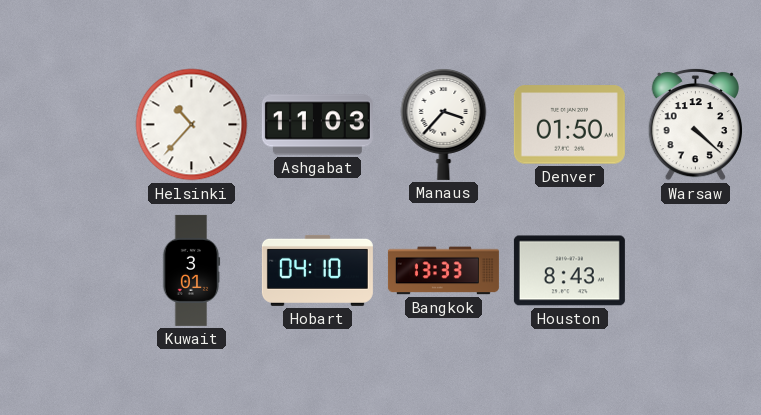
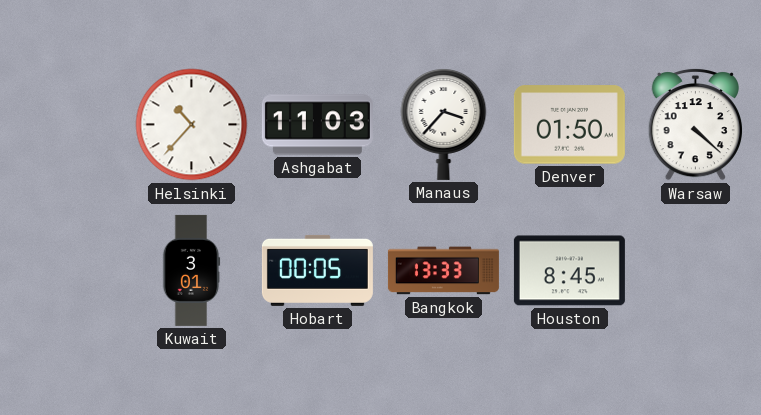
Hobart: 04:10 -> 00:05 (317, 270)
Houston: 8:43 -> 8:45 (569, 271)
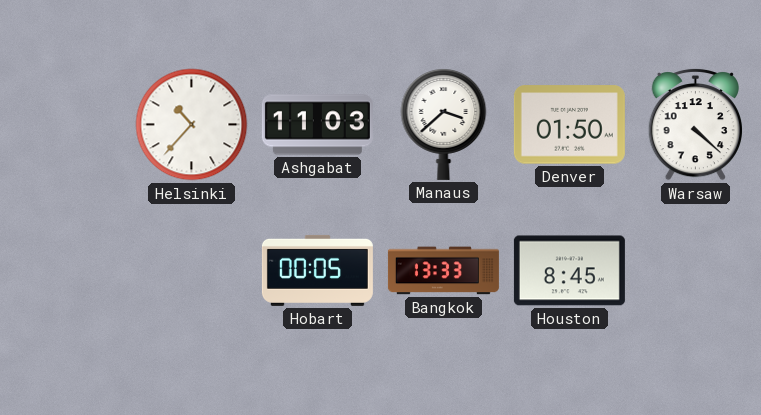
Manaus: 3:37 -> 3:38 (444, 125)
Kuwait: 3:01 -> none (191, 270)
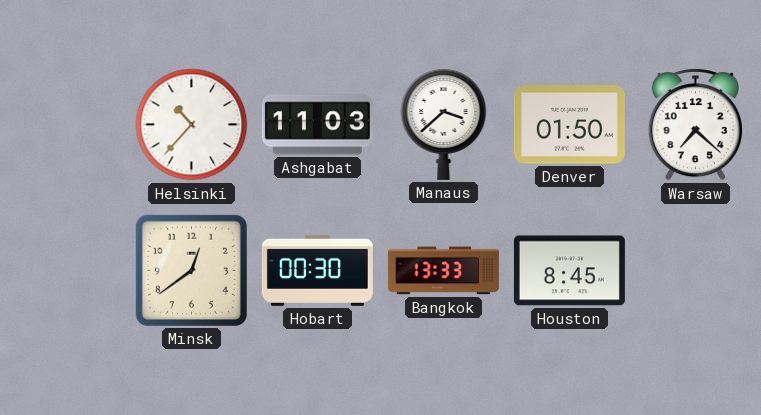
Warsaw: 4:22 -> 7:22 (695, 124)
Minsk: none -> 12:39 (191, 270)
Hobart: 00:05 -> 00:30 (317, 270)
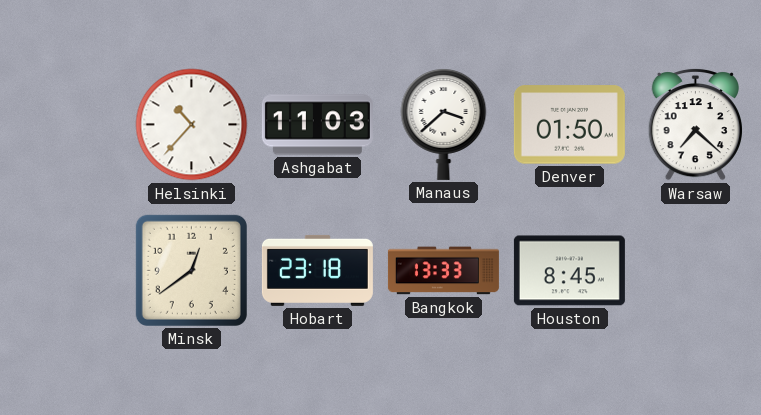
Hobart: 00:30 -> 23:18 (317, 270)
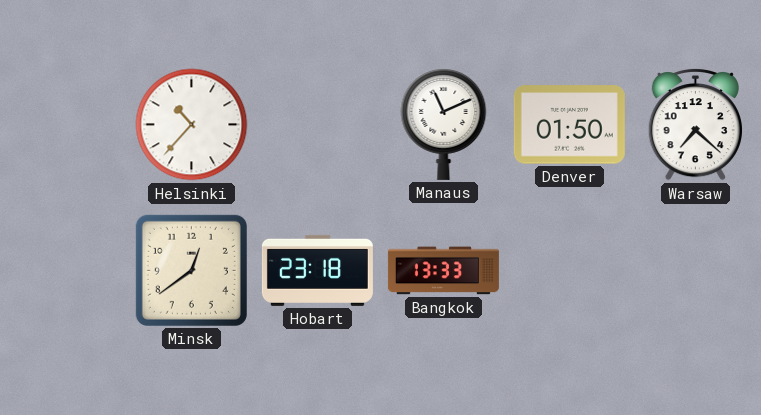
Ashgabat: 11:03 -> none (317, 125)
Manaus: 3:38 -> 11:11 (444, 125)
Houston: 8:45 -> none (569, 271)
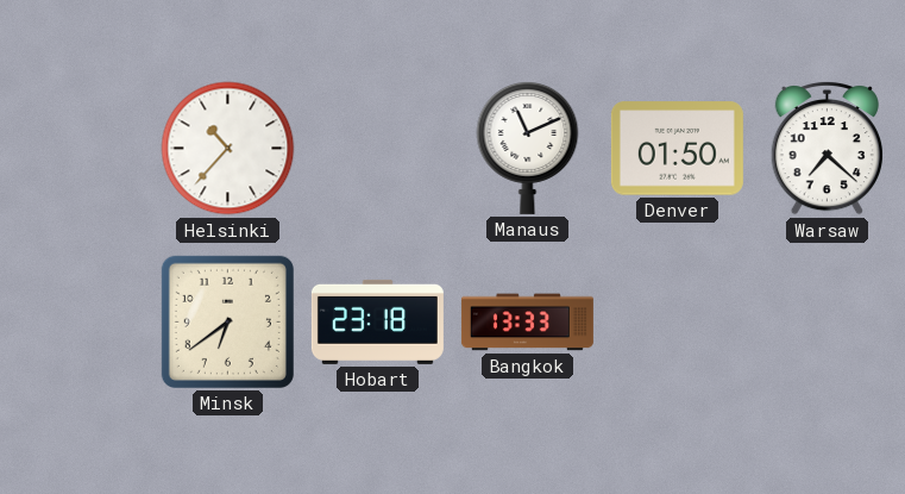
Minsk: 12:39 -> 6:39 (227, 321)
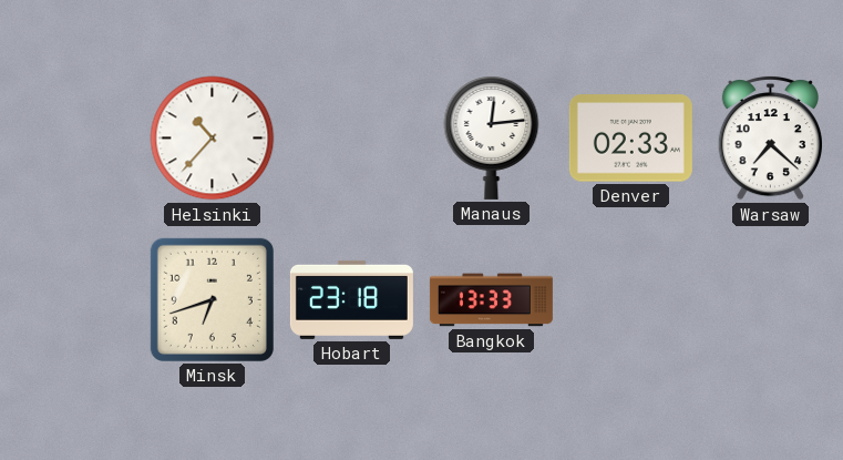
Manaus: 11:11 -> 12:14 (492, 139)
Denver: 01:50 -> 02:33 (630, 139)
Minsk: 6:39 -> 6:42 (212, 299)
